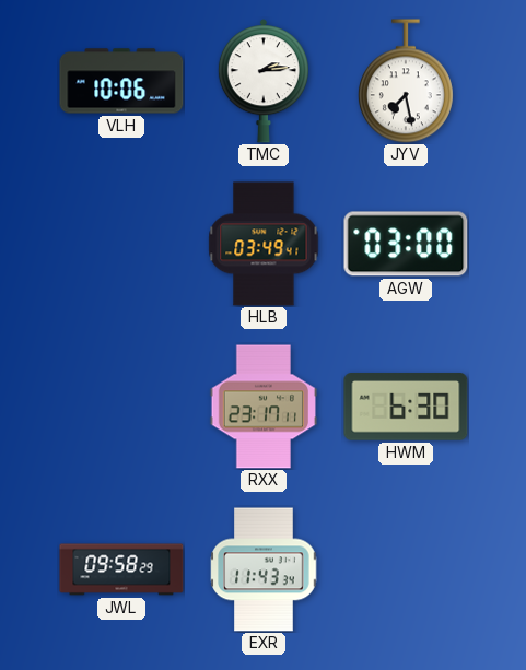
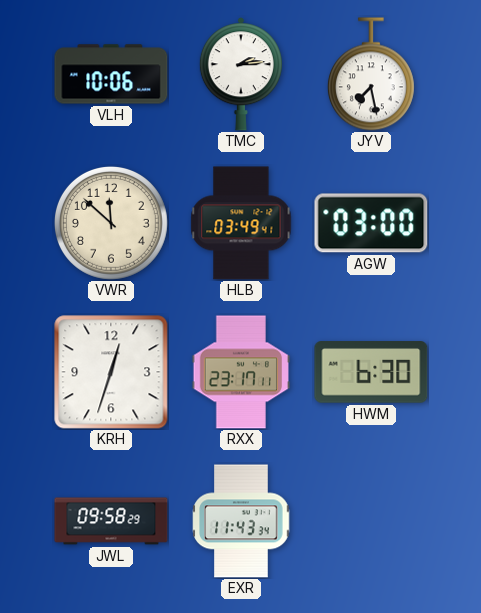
VWR: none -> 11:52 (111, 223)
KRH: none -> 12:33 (111, 372)
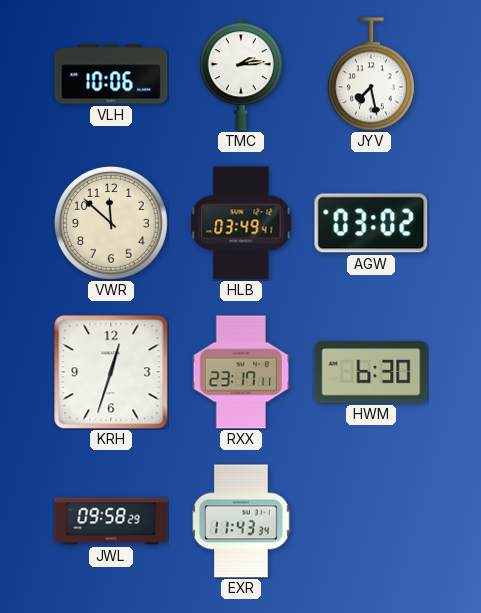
AGW: 03:00 -> 03:02 (371, 223)
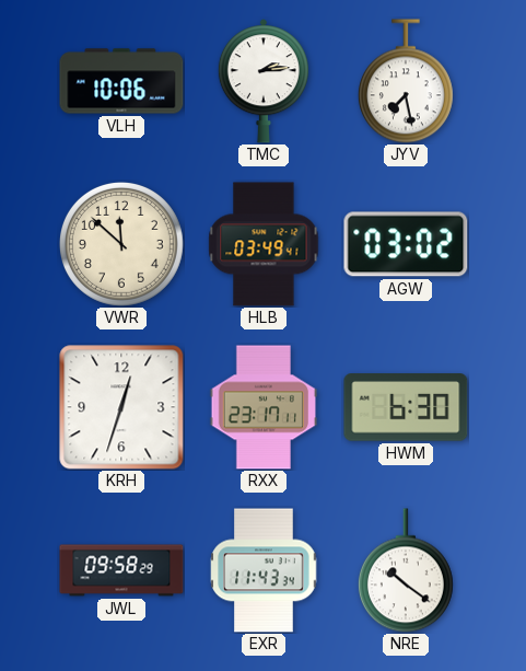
NRE: none -> 10:21 (406, 570)
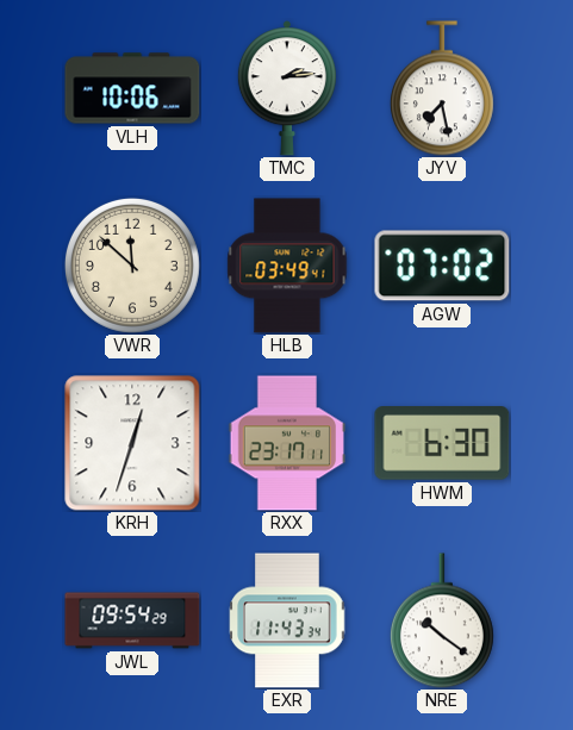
AGW: 03:02 -> 07:02 (442, 266)
JWL: 09:58 -> 09:54 (132, 620)
